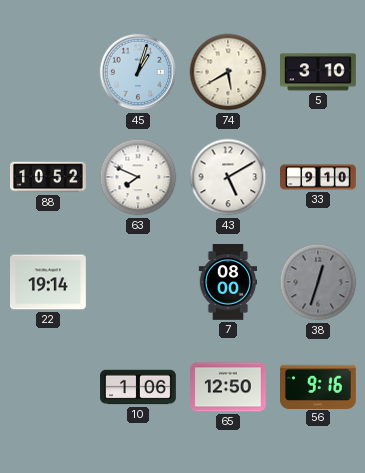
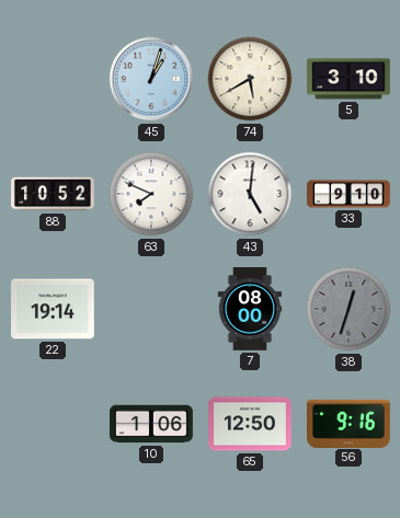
43: 5:10 -> 5:01 (250, 194)
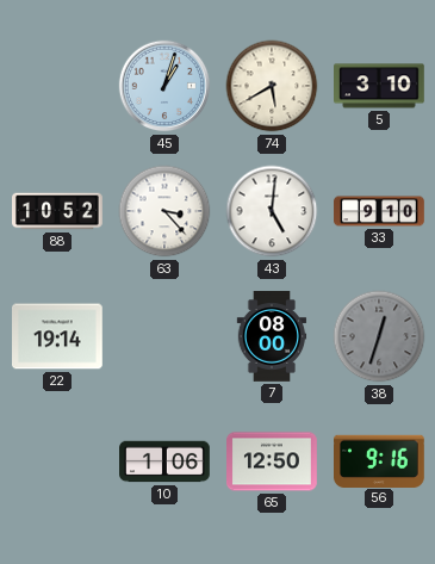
63: 7:49 -> 3:23 (164, 211)
